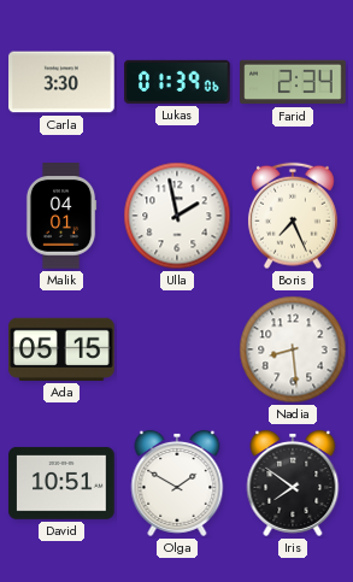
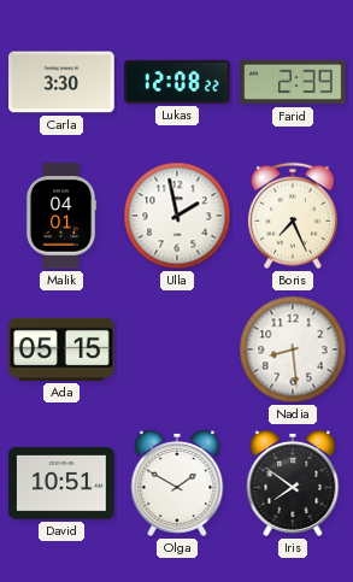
Lukas: 01:39 -> 12:08 (177, 82)
Farid: 2:34 -> 2:39 (293, 82)
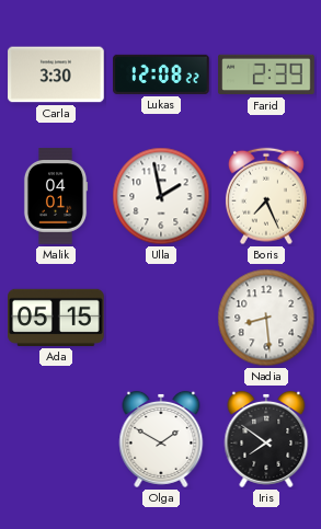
David: 10:51 -> none (61, 483)
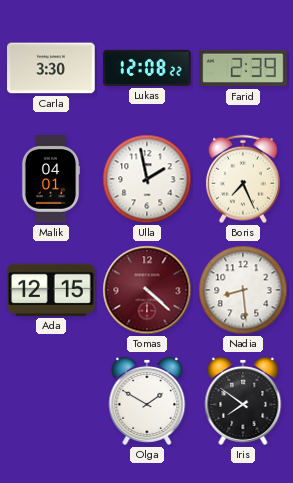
Ada: 05:15 -> 12:15 (51, 290)
Tomas: none -> 4:22 (147, 290)
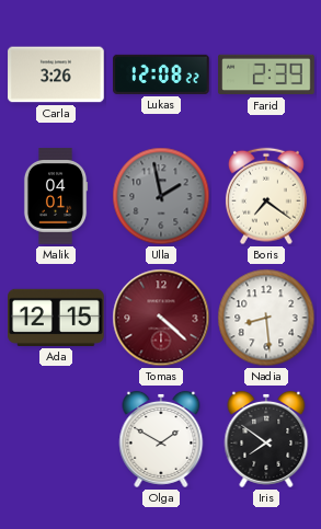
Carla: 3:30 -> 3:26 (56, 74)
Ulla dial: white -> grey (161, 196)
Boris: 7:26 -> 7:21 (266, 196)
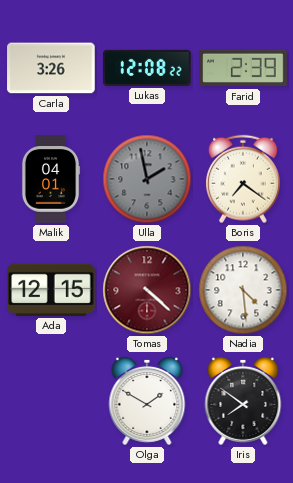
Nadia: 8:29 -> 4:29 (243, 290)
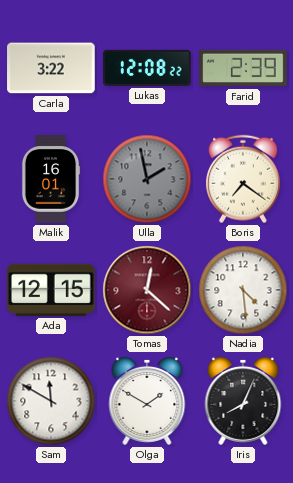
Carla: 3:26 -> 3:22 (51, 68)
Malik: 04:01 -> 16:01 (51, 179)
Tomas: 4:22 -> 12:22 (147, 290)
Sam: none -> 11:50 (51, 401)
Iris: 7:51 -> 8:04 (243, 401)
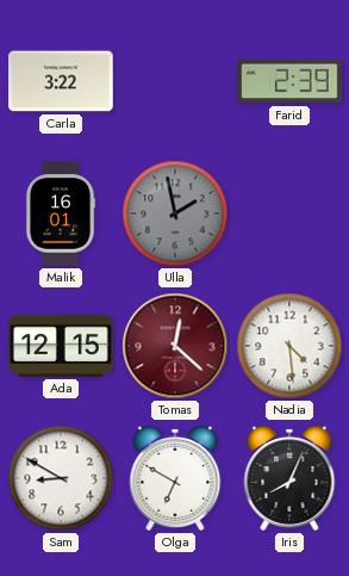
Lukas: 12:08 -> none (147, 68)
Boris: 7:21 -> none (243, 179)
Sam: 11:50 -> 8:50 (61, 478)
Olga: 1:50 -> 6:50 (175, 478)
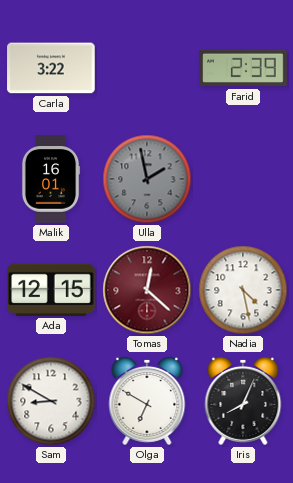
Nadia: 4:29 -> 4:28 (243, 290)
